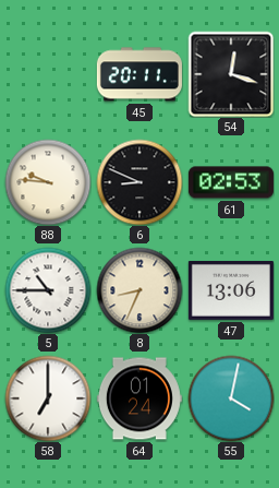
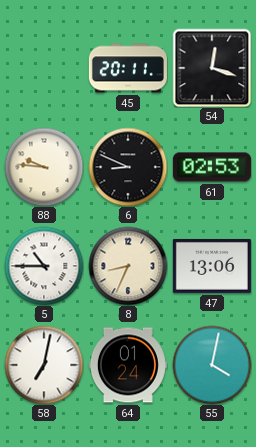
58: 7:00 -> 7:02 (44, 365)
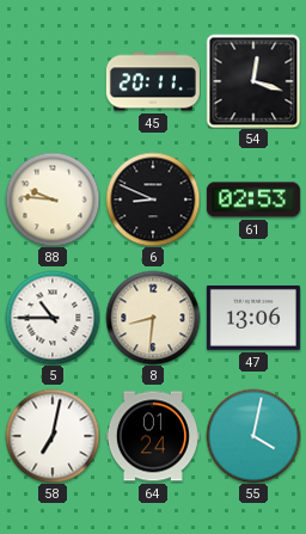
8: 8:34 -> 8:31 (153, 318)
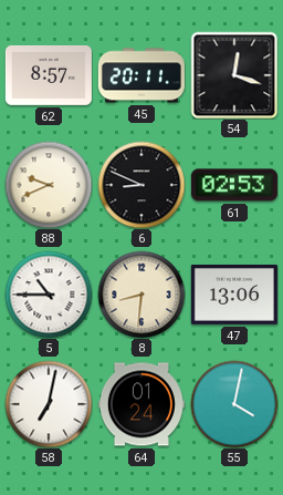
62: none -> 8:57 (49, 76)
88: 9:46 -> 9:41 (49, 185)
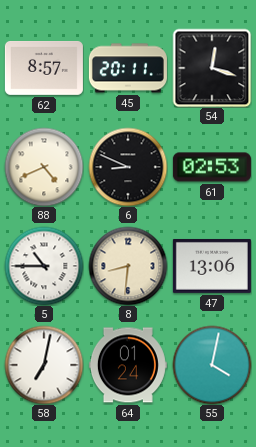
88: 9:41 -> 4:41 (44, 167)
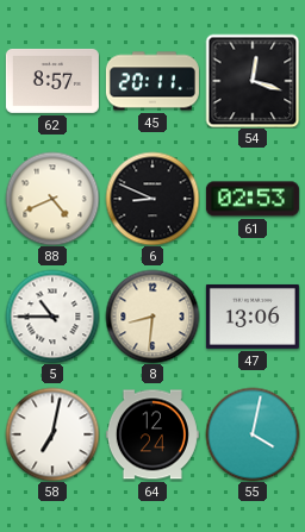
64: 01:24 -> 12:24 (152, 434)
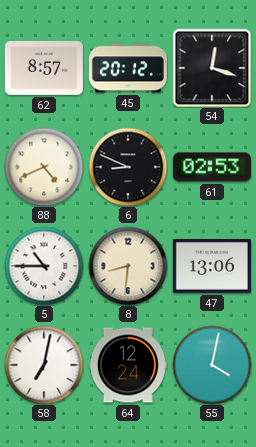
45: 20:11 -> 20:12 (128, 68)
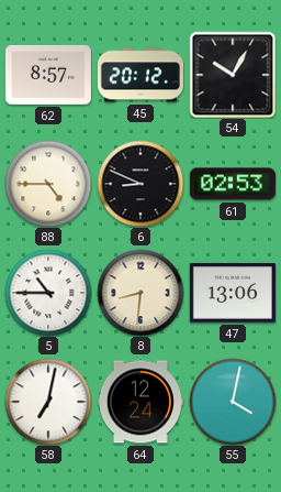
54: 12:18 -> 10:05 (233, 75)
88: 4:41 -> 4:45 (48, 184)
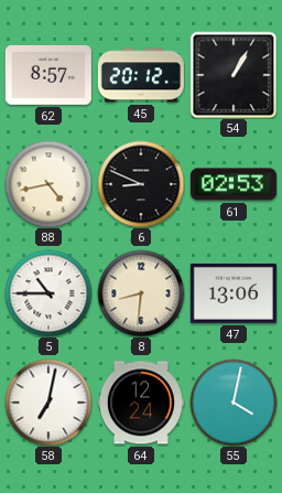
54: 10:05 -> 1:05 (234, 75)
88: 4:45 -> 4:43 (48, 184)
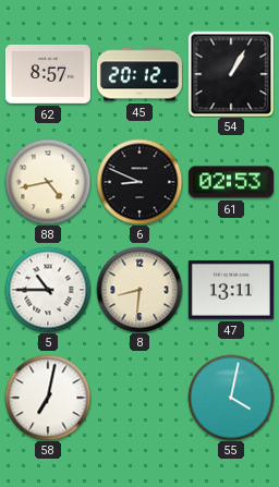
47: 13:06 -> 13:11 (231, 290)
64: 12:24 -> none (141, 403)
